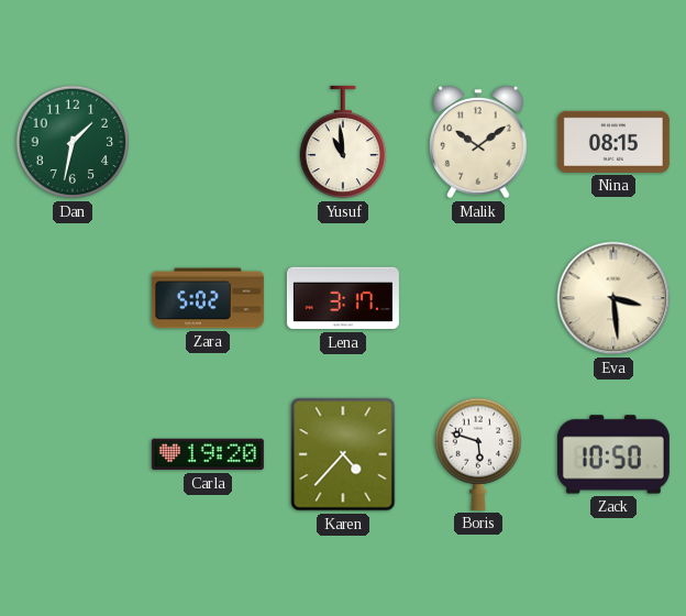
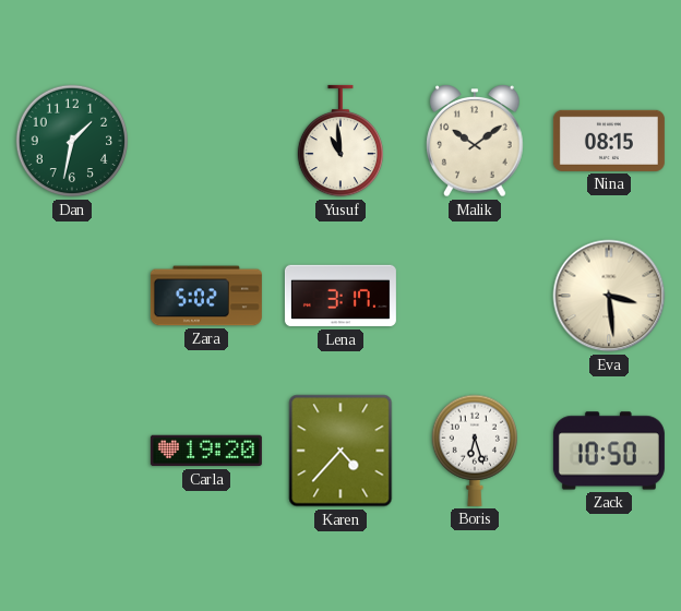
Boris: 5:48 -> 6:27 (474, 451)
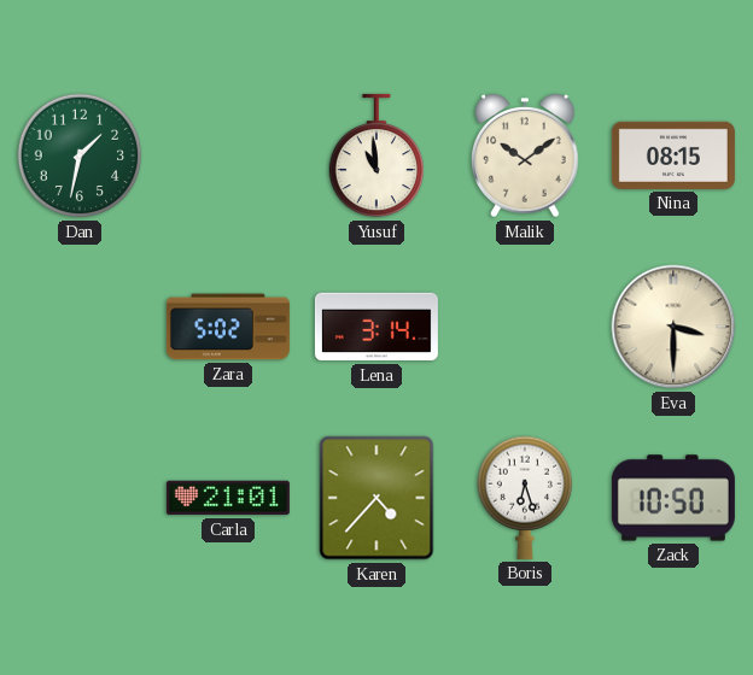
Lena: 3:17 -> 3:14 (376, 327)
Eva: 3:29 -> 3:30 (673, 327)
Carla: 19:20 -> 21:01 (228, 498)
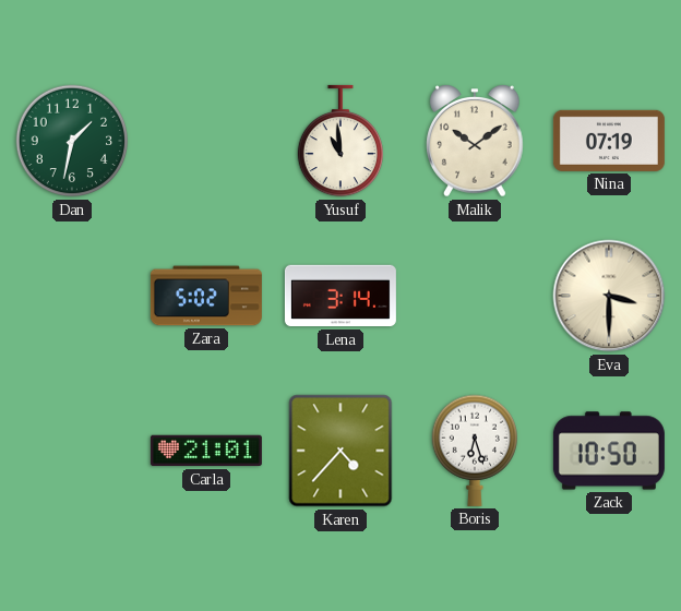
Nina: 08:15 -> 07:19 (609, 141)
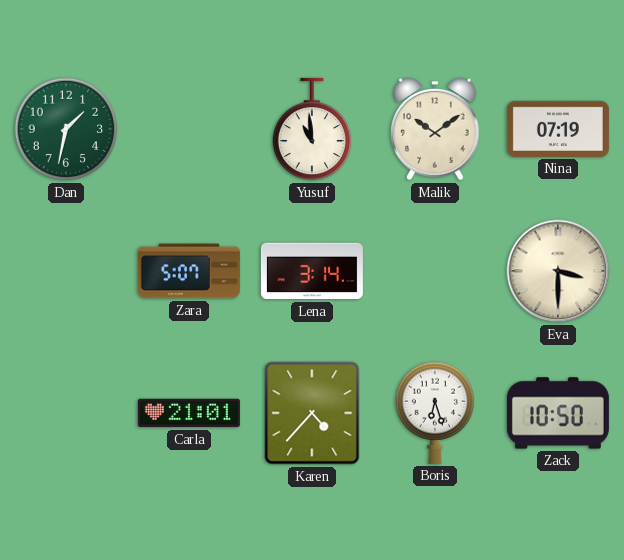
Zara: 5:02 -> 5:07 (189, 271)
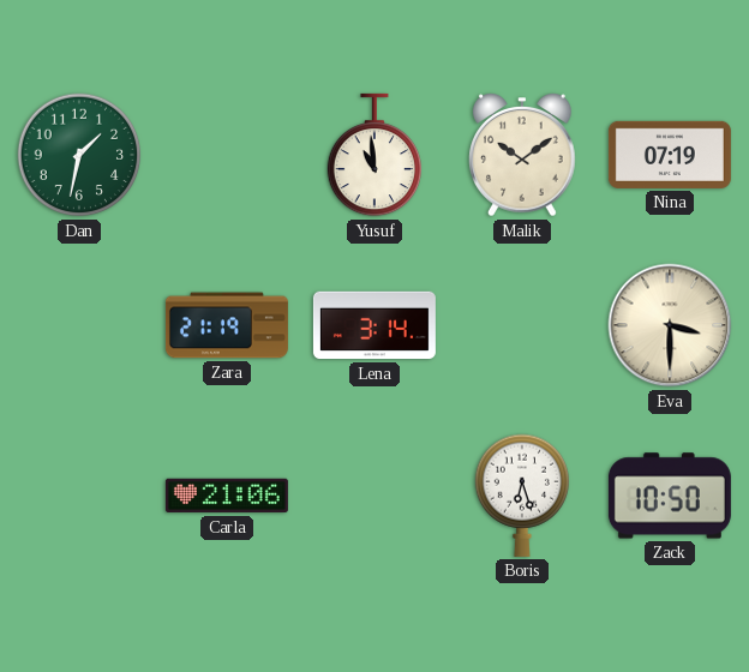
Zara: 5:07 -> 21:19 (227, 325)
Carla: 21:01 -> 21:06 (227, 496)
Karen: 4:37 -> none (312, 413)
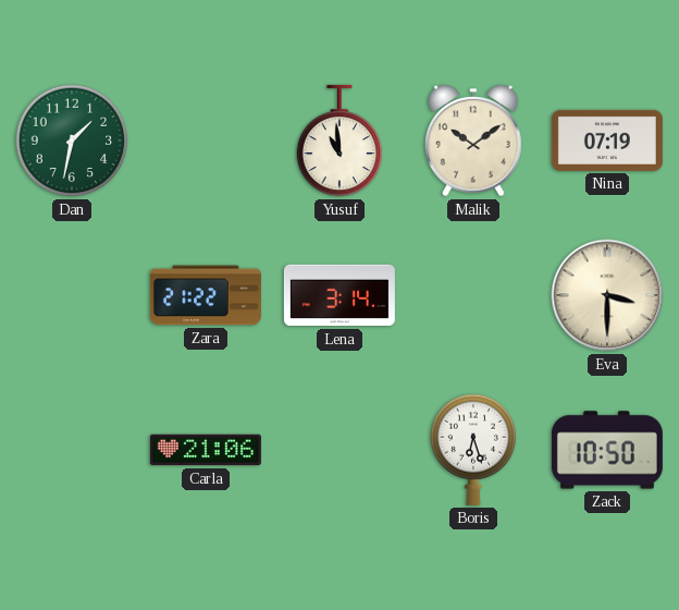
Zara: 21:19 -> 21:22 (206, 295)
